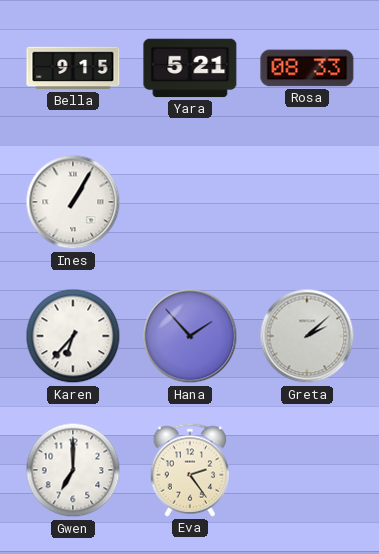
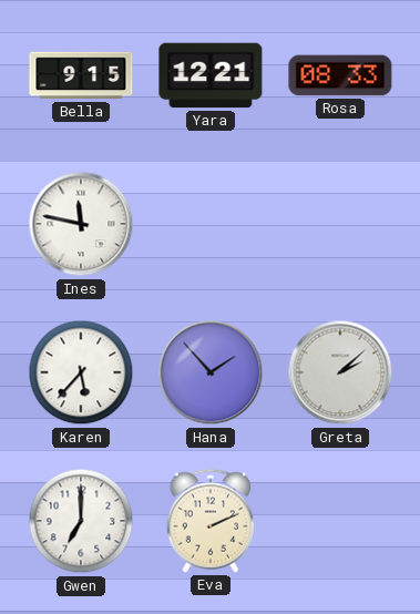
Yara: 5:21 -> 12:21 (211, 75)
Ines: 1:05 -> 11:47 (81, 224)
Karen: 6:37 -> 5:37 (81, 372)
Eva: 2:24 -> 2:11 (211, 521)
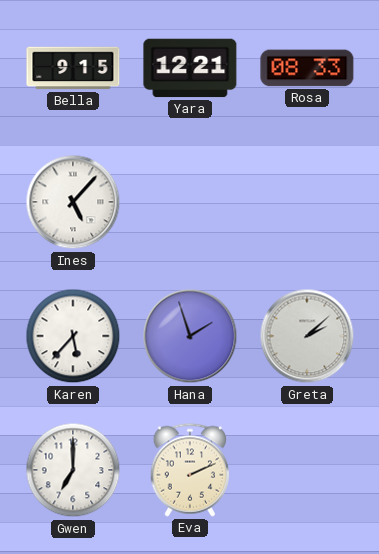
Ines: 11:47 -> 5:07 (73, 202)
Hana: 1:53 -> 1:57 (190, 336)
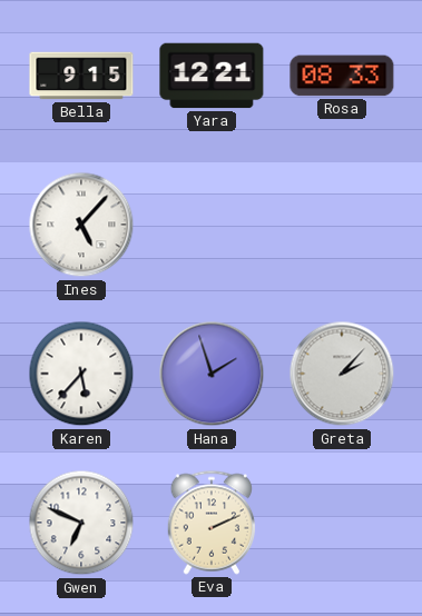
Greta: 2:08 -> 2:07 (342, 374)
Gwen: 7:00 -> 6:49 (81, 523)
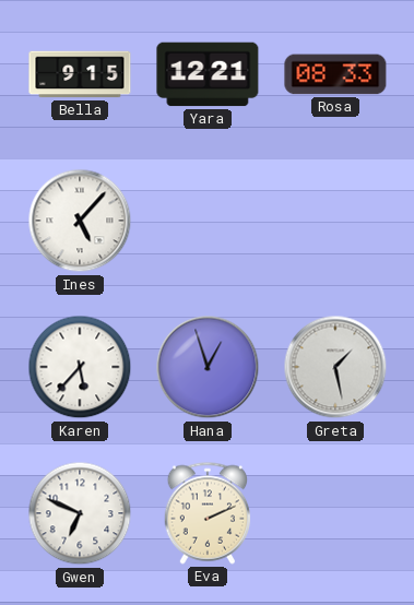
Hana: 1:57 -> 12:57 (208, 367)
Greta: 2:07 -> 1:28 (335, 367)
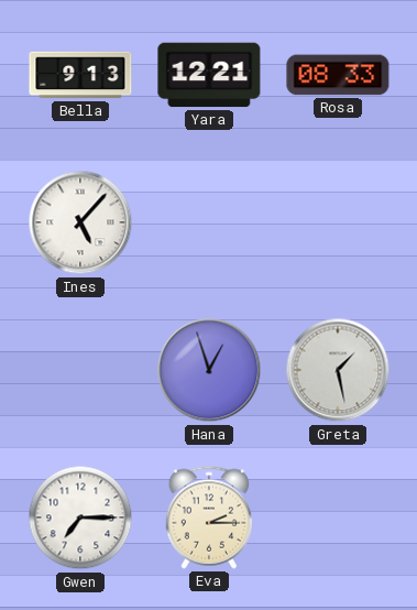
Bella: 9:15 -> 9:13 (80, 75)
Karen: 5:37 -> none (80, 367)
Gwen: 6:49 -> 7:15 (80, 518)
Eva: 2:11 -> 2:15 (209, 518)
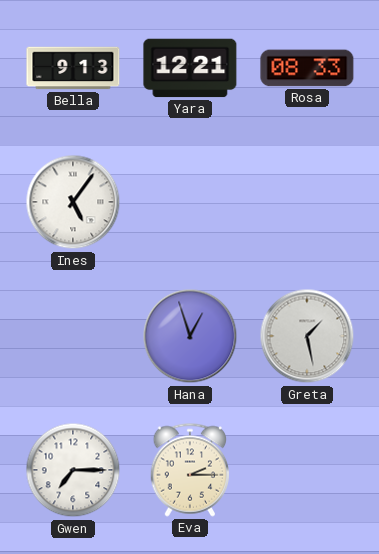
Ines: 5:07 -> 5:06 (73, 202)
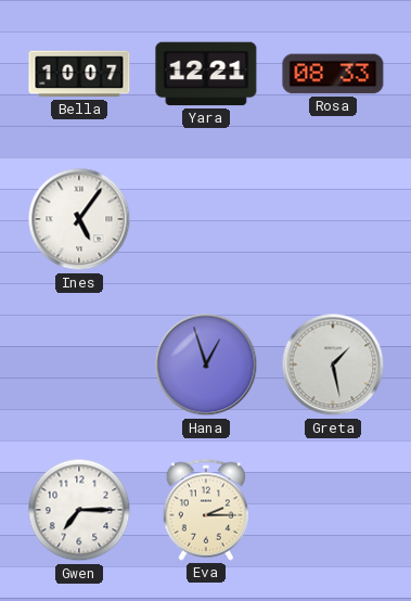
Bella: 9:13 -> 10:07 (79, 74)
